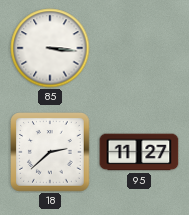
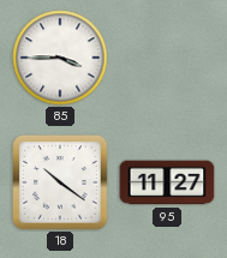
85: 3:16 -> 3:45 (60, 58)
18: 2:38 -> 10:21 (60, 182)
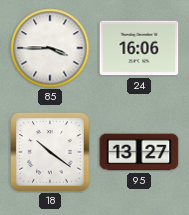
24: none -> 16:06 (139, 48)
95: 11:27 -> 13:27 (139, 152)
